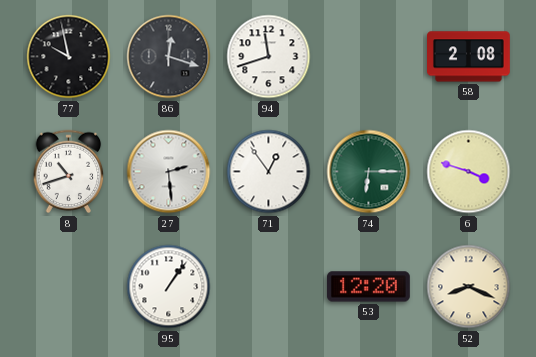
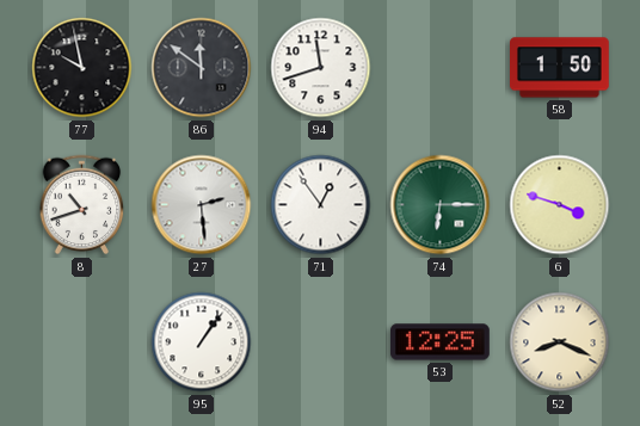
86: 12:18 -> 11:51 (202, 68)
58: 2:08 -> 1:50 (560, 68)
53: 12:20 -> 12:25 (441, 342)
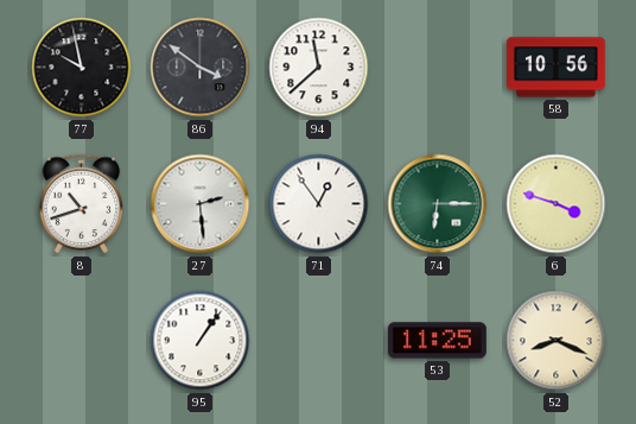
86: 11:51 -> 3:51 (201, 68)
94: 11:42 -> 11:38 (319, 68)
58: 1:50 -> 10:56 (556, 68)
53: 12:25 -> 11:25 (438, 341)
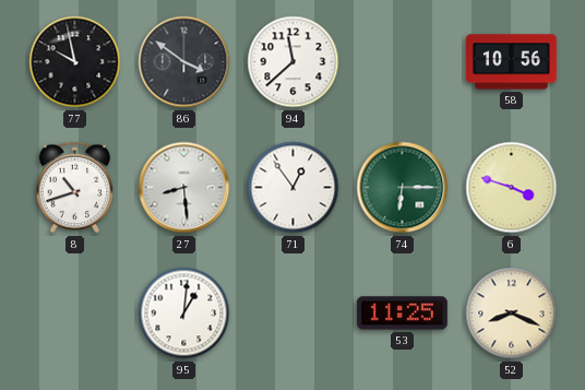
27: 2:29 -> 8:29 (184, 188)
95: 1:06 -> 1:01 (184, 314)
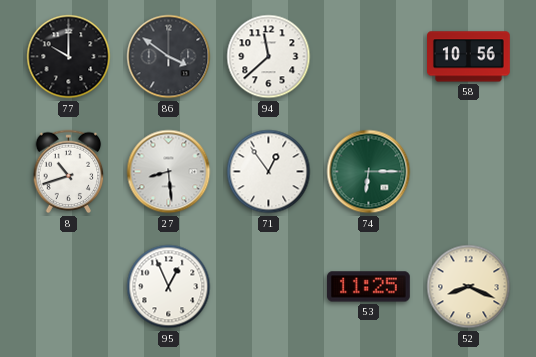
77: 9:58 -> 10:00 (69, 57)
6: 3:48 -> none (512, 188)
95: 1:01 -> 12:56 (169, 287)
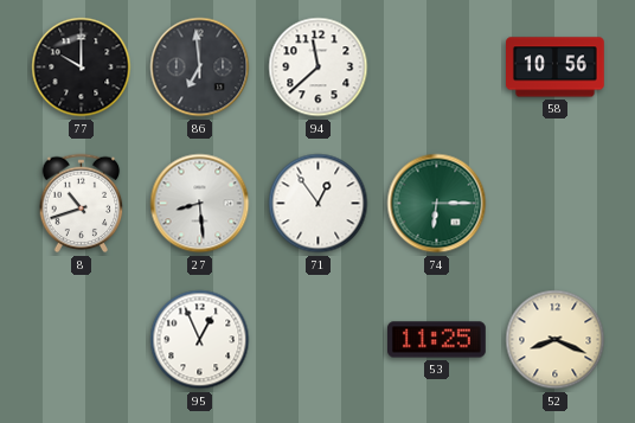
86: 3:51 -> 6:59 (200, 68)
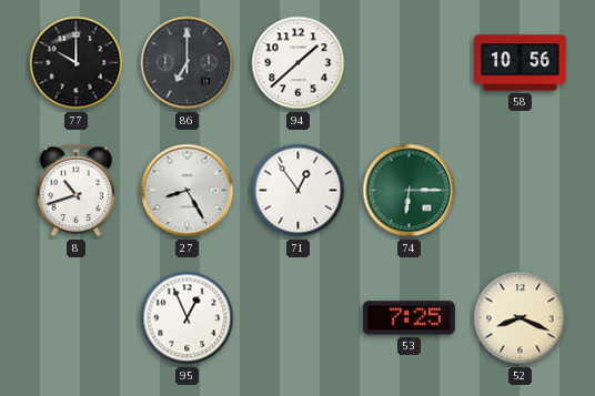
86: 6:59 -> 7:00 (188, 63)
94: 11:38 -> 1:38 (299, 63)
27: 8:29 -> 8:25 (188, 191)
53: 11:25 -> 7:25 (410, 318)
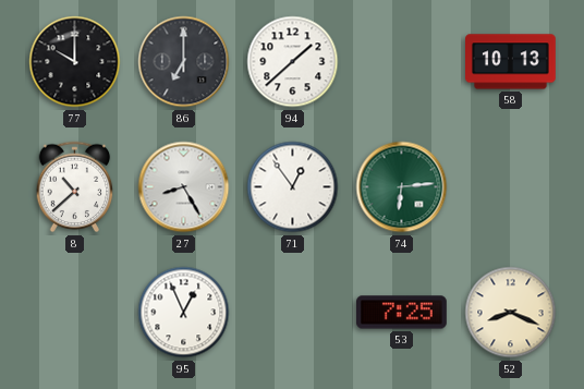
58: 10:56 -> 10:13 (511, 62)
8: 10:42 -> 10:38 (75, 187)
74: 6:15 -> 6:14 (402, 187)
